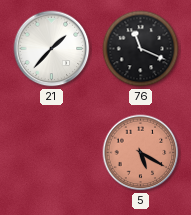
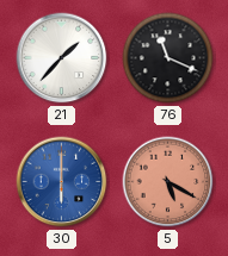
30: none -> 6:00 (62, 182)
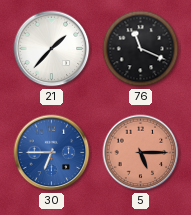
30: 6:00 -> 6:45 (52, 153)
5: 5:20 -> 5:15 (141, 153)
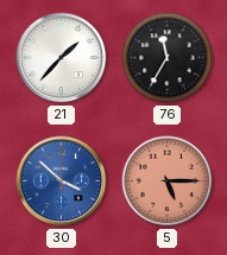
76: 11:19 -> 11:35 (168, 58)
30: 6:45 -> 3:52 (62, 181)
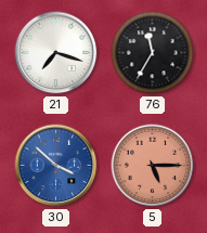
21: 1:37 -> 7:18 (56, 53)
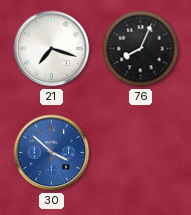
76: 11:35 -> 8:04 (141, 49)
5: 5:15 -> none (153, 166)
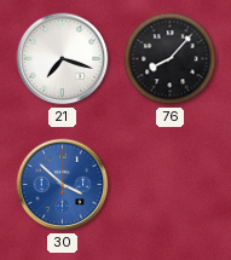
76: 8:04 -> 8:07 (171, 59)
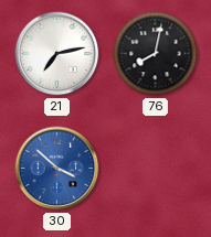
21: 7:18 -> 7:13 (57, 54)
76: 8:07 -> 8:02 (156, 54)
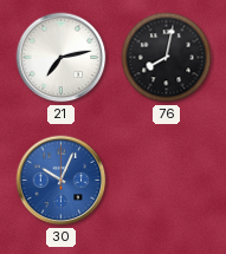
30: 3:52 -> 10:04 (62, 181)
